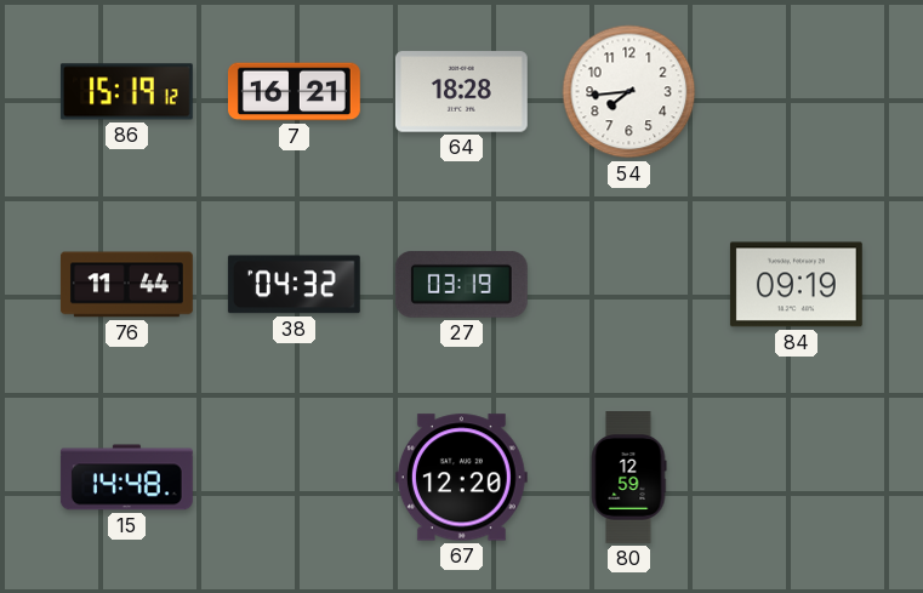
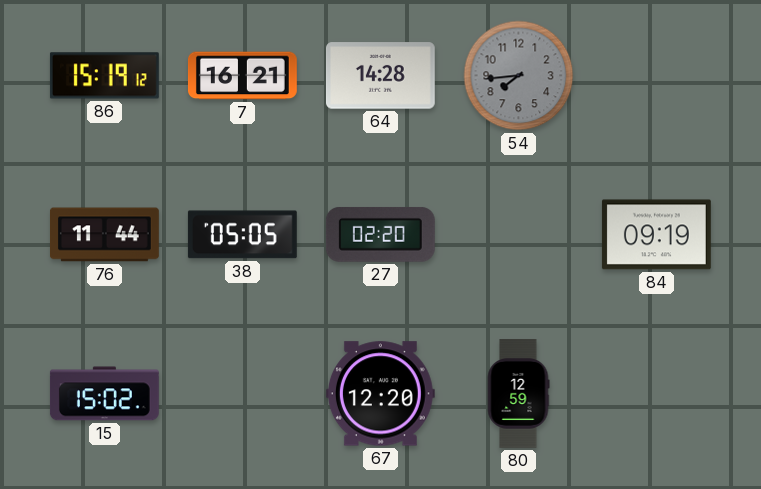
64: 18:28 -> 14:28 (380, 76)
54 dial: white -> grey (519, 76)
38: 04:32 -> 05:05 (242, 235)
27: 03:19 -> 02:20 (380, 234)
15: 14:48 -> 15:02 (104, 394)
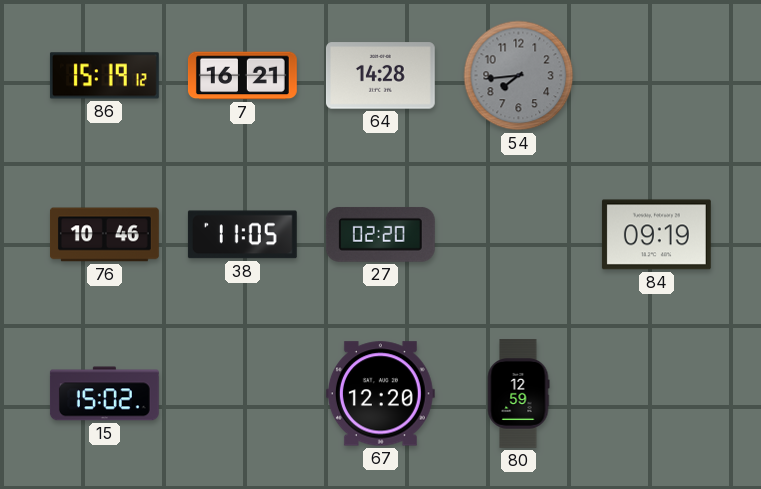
76: 11:44 -> 10:46 (104, 235)
38: 05:05 -> 11:05 (242, 235)
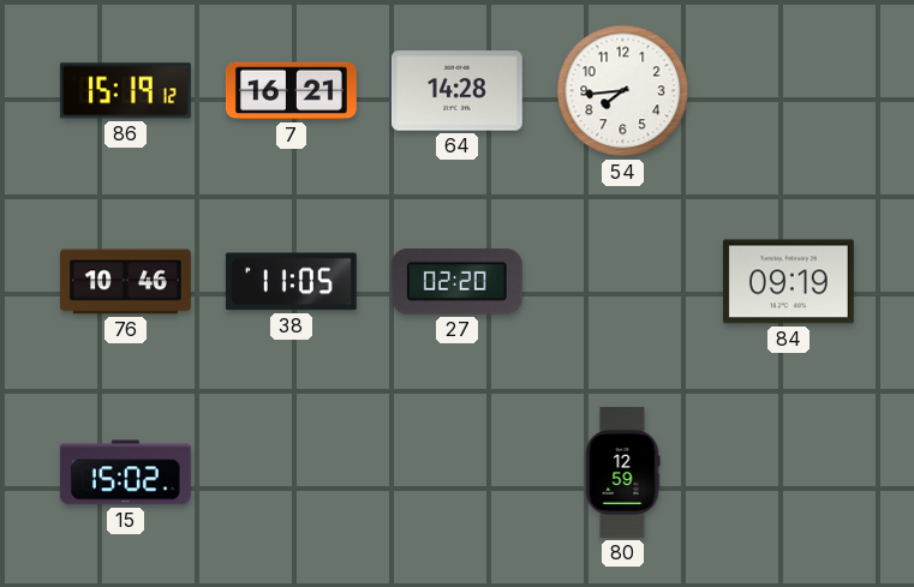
54 dial: grey -> white (623, 91)
67: 12:20 -> none (380, 394)
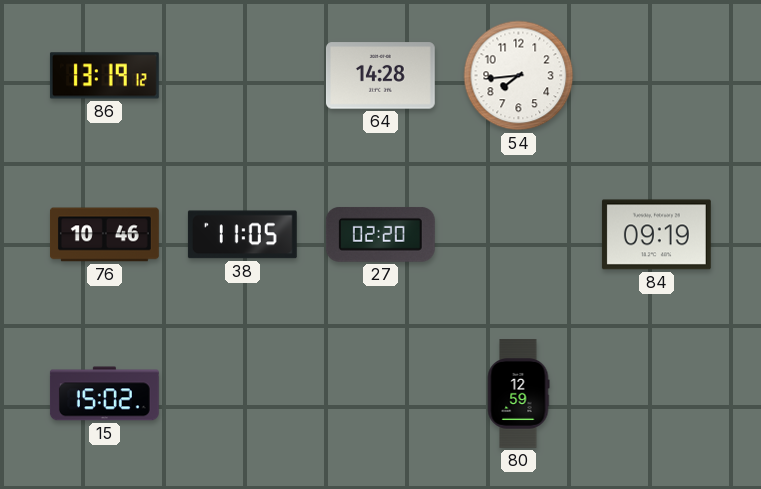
86: 15:19 -> 13:19 (104, 76)
7: 16:21 -> none (291, 91)
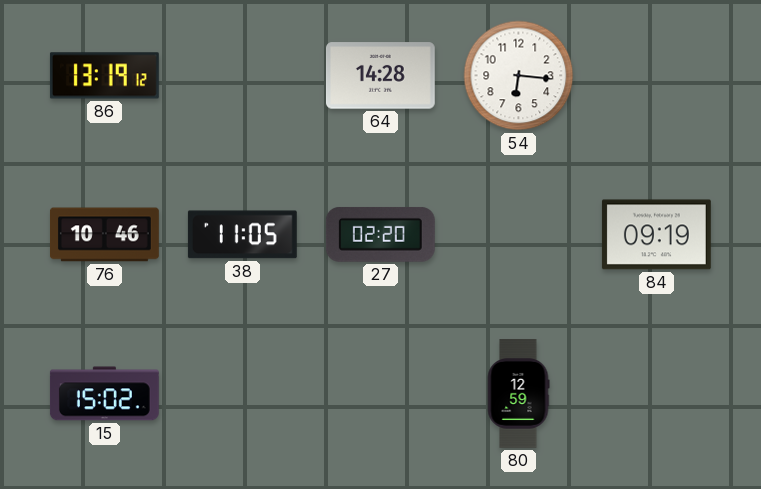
54: 7:44 -> 6:16 (519, 76)
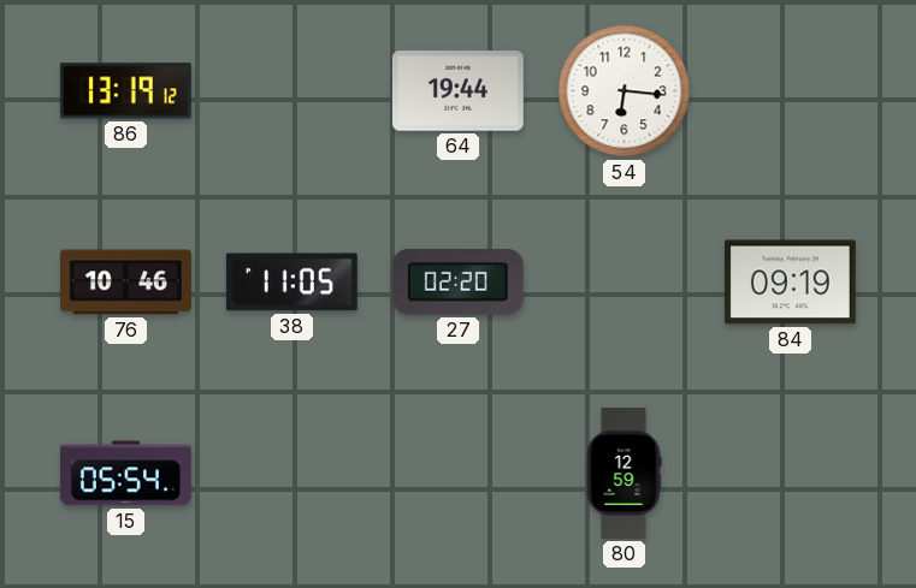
64: 14:28 -> 19:44 (457, 91)
15: 15:02 -> 05:54 (125, 474)
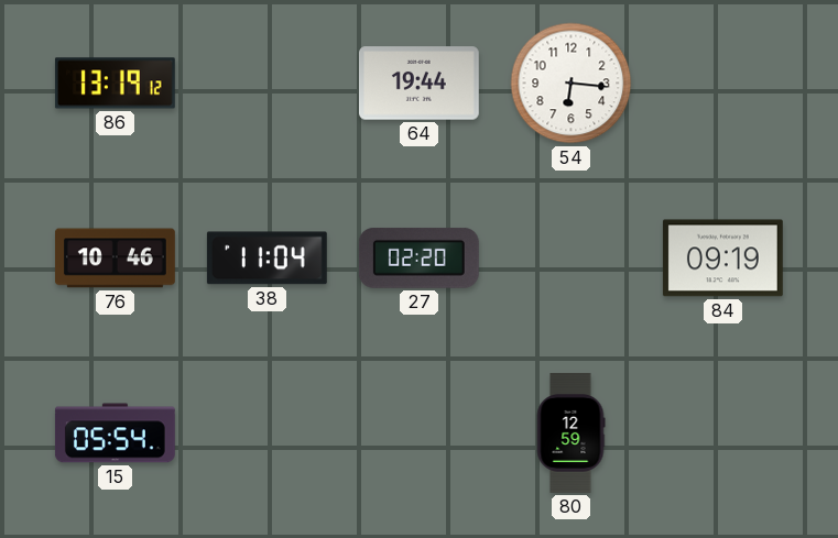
38: 11:05 -> 11:04 (266, 259)
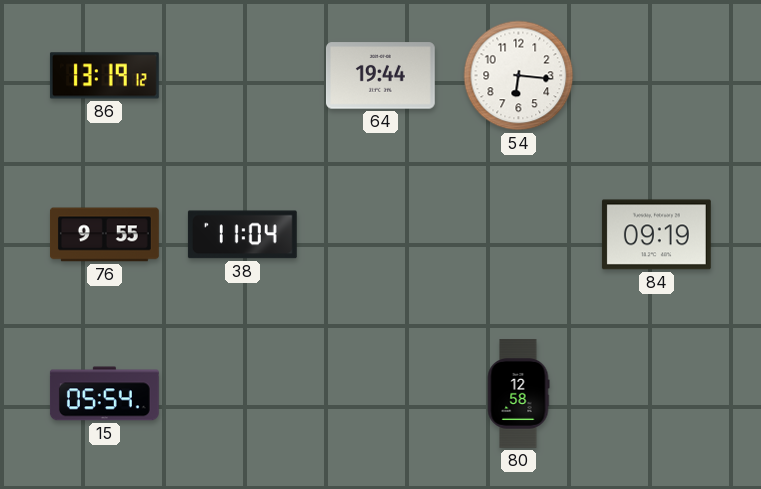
76: 10:46 -> 9:55 (104, 235)
27: 02:20 -> none (418, 257)
80: 12:59 -> 12:58 (518, 394)
